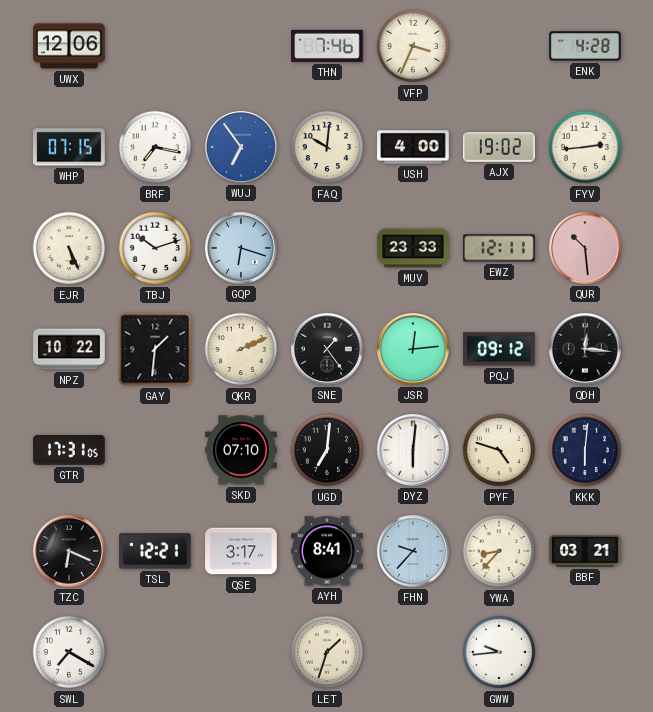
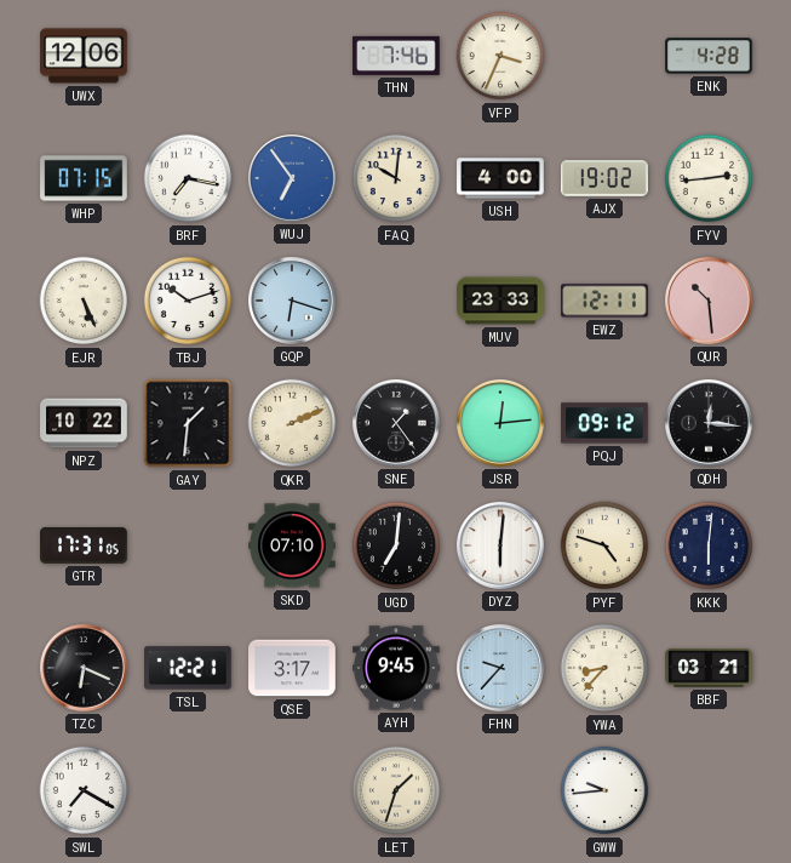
AYH: 8:41 -> 9:45 (396, 668)
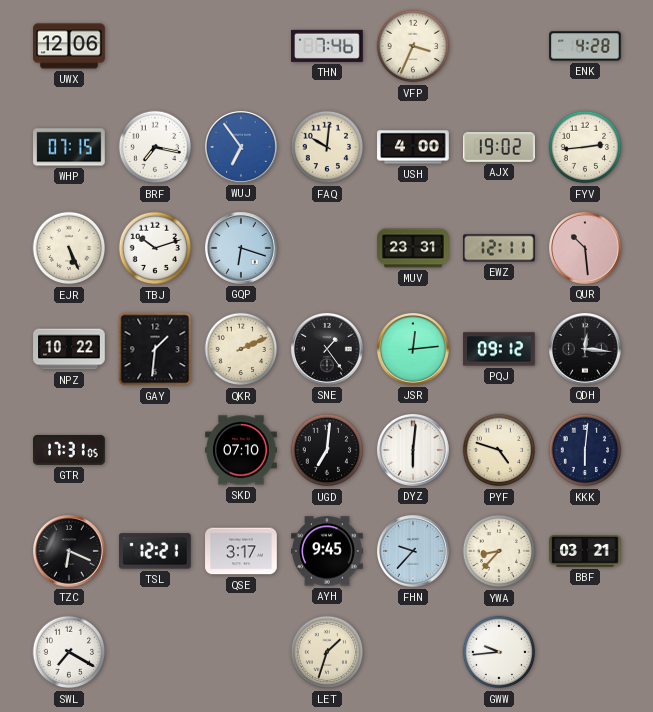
MUV: 23:33 -> 23:31 (413, 248)
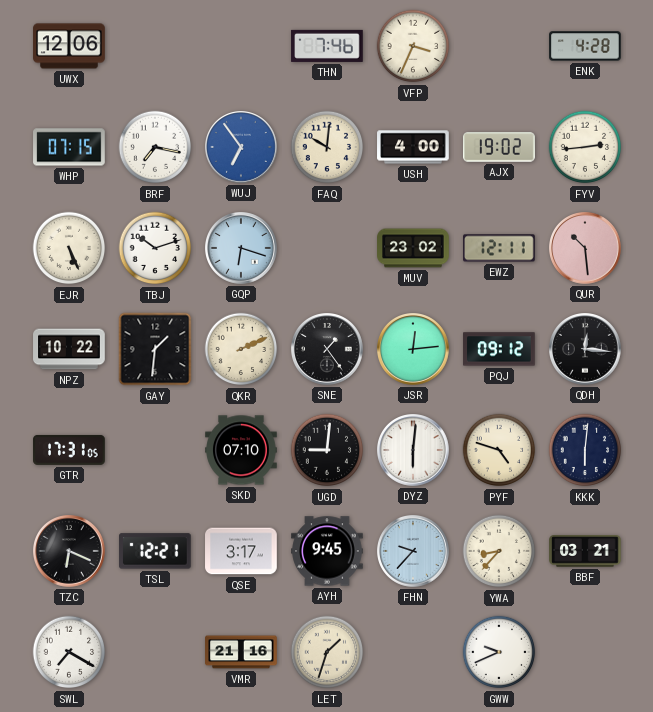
MUV: 23:31 -> 23:02 (413, 248)
UGD: 7:01 -> 9:01 (327, 450)
VMR: none -> 21:16 (241, 652)
GWW: 9:44 -> 9:41 (499, 652)
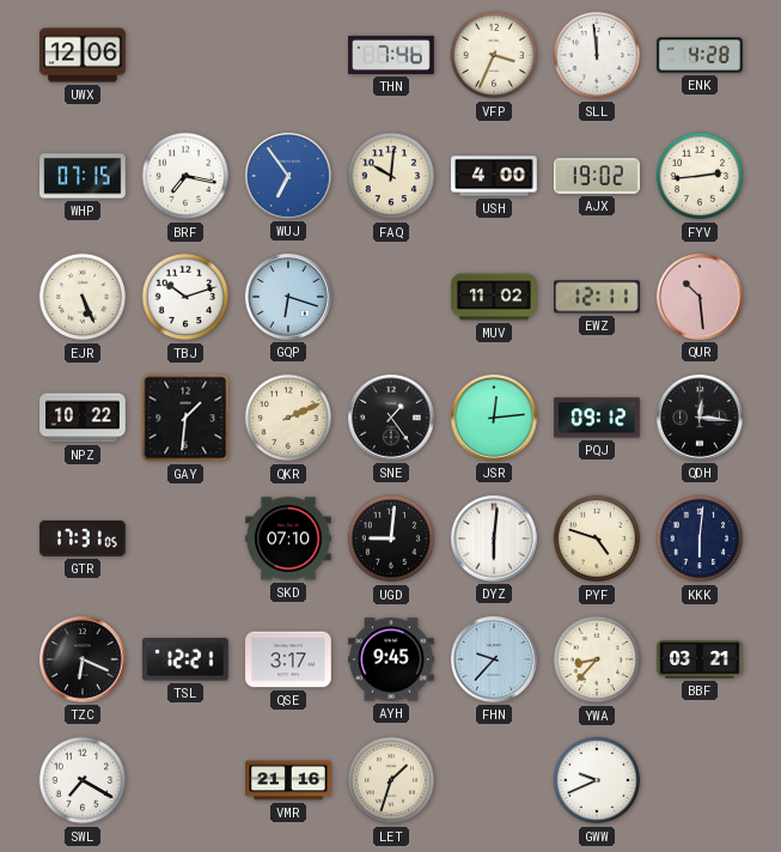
SLL: none -> 11:59 (597, 55)
MUV: 23:02 -> 11:02 (494, 297)
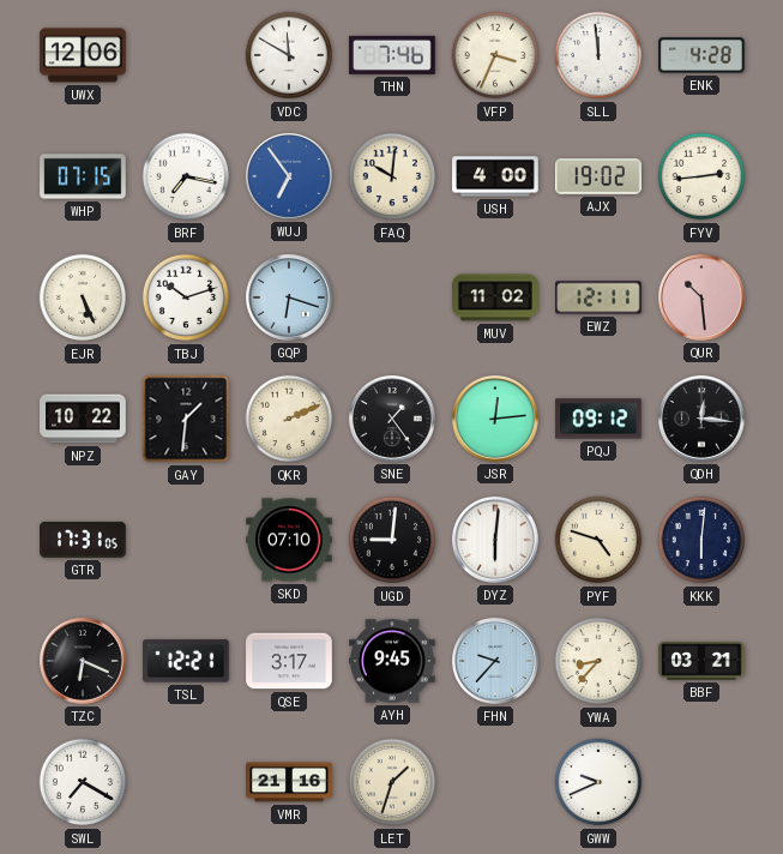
VDC: none -> 11:50 (289, 55)
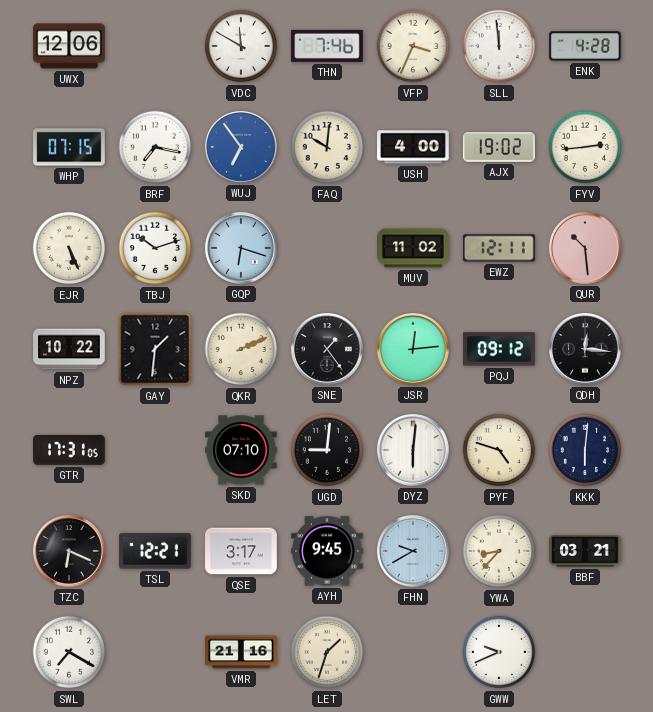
FHN: 9:37 -> 9:40 (414, 552)
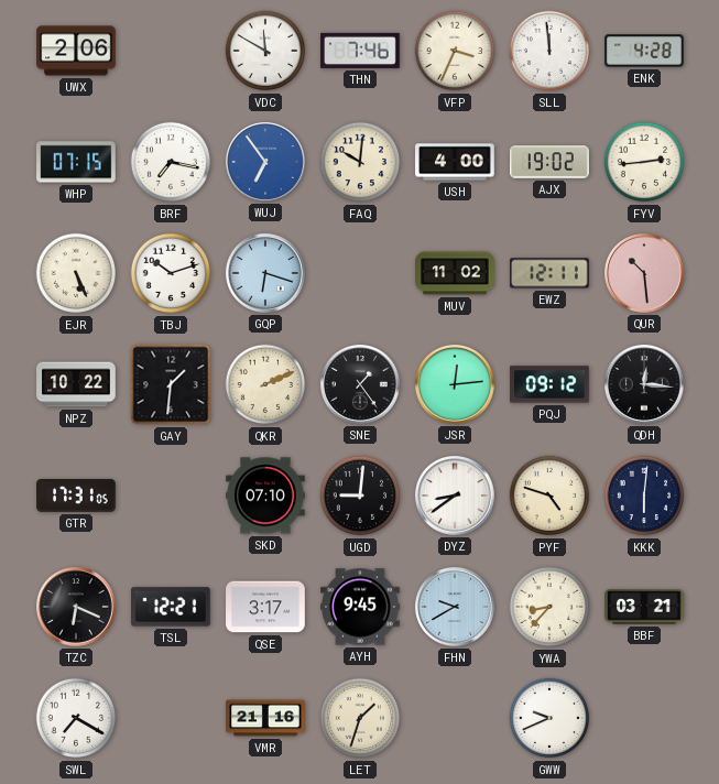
UWX: 12:06 -> 2:06 (76, 51)
DYZ: 6:01 -> 8:39 (456, 497)
